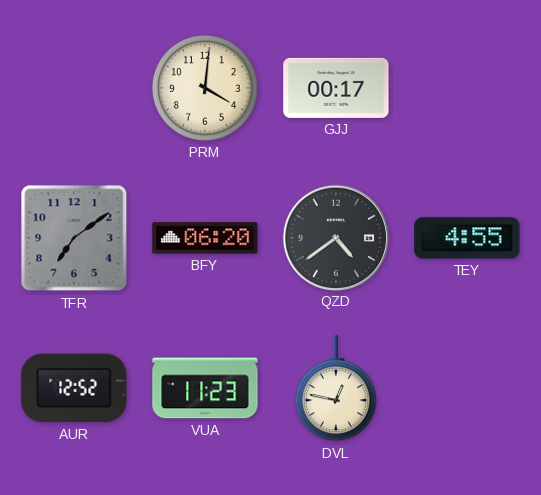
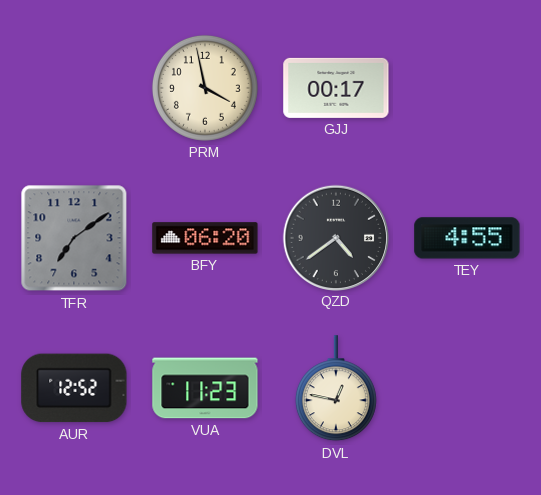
PRM: 4:01 -> 3:58 (205, 88)
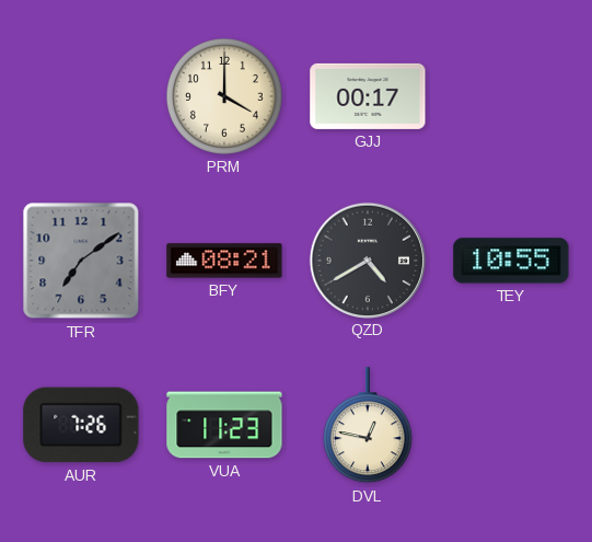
PRM: 3:58 -> 4:00 (224, 96)
BFY: 06:20 -> 08:21 (224, 261)
QZD: 4:39 -> 4:40 (367, 260)
TEY: 4:55 -> 10:55 (511, 261)
AUR: 12:52 -> 7:26 (81, 425)
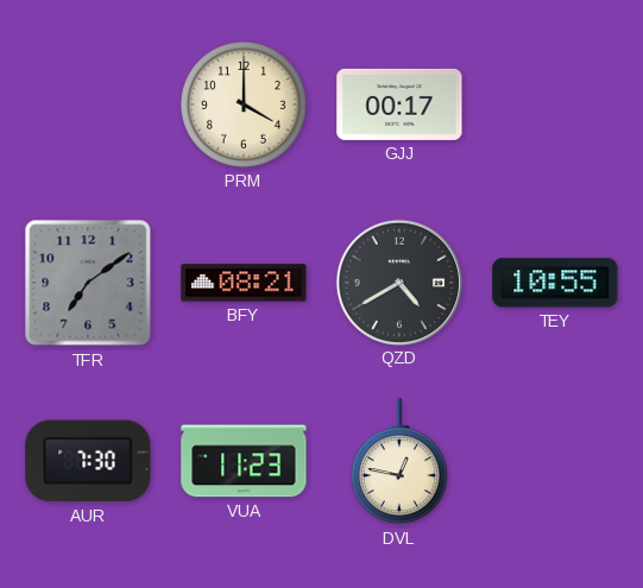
AUR: 7:26 -> 7:30 (88, 461)
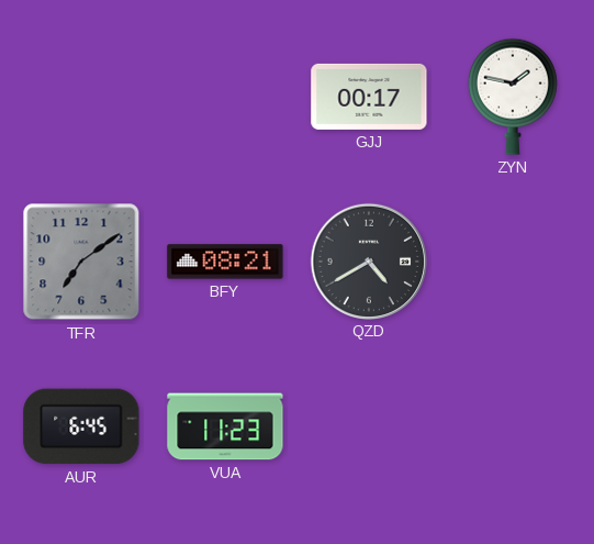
PRM: 4:00 -> none (244, 105)
ZYN: none -> 1:47 (513, 97)
TEY: 10:55 -> none (555, 283)
AUR: 7:30 -> 6:45 (81, 426)
DVL: 12:47 -> none (399, 462)
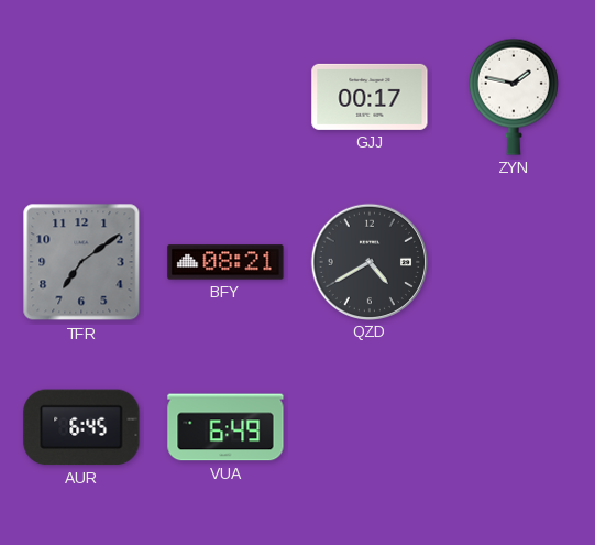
VUA: 11:23 -> 6:49 (225, 427)
